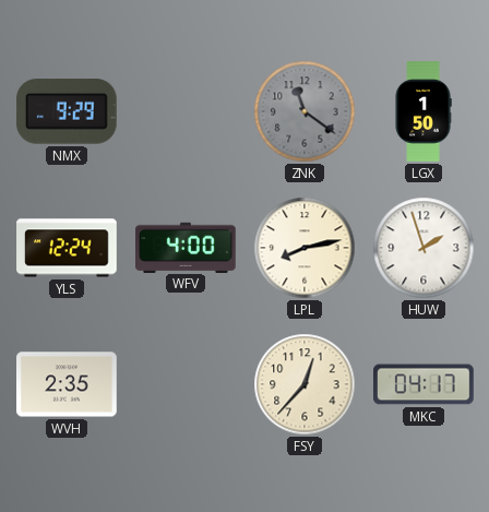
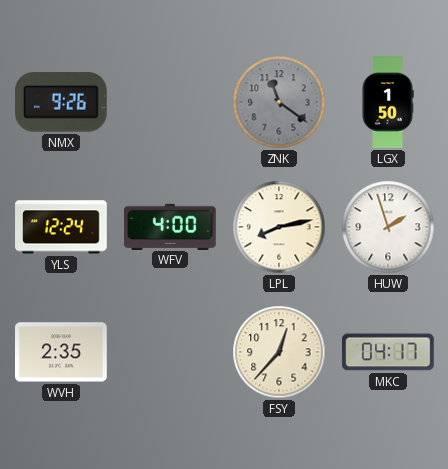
NMX: 9:29 -> 9:26 (61, 102)
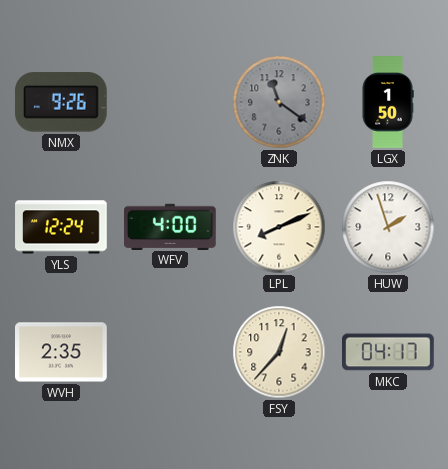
LPL: 8:13 -> 8:11 (279, 227)
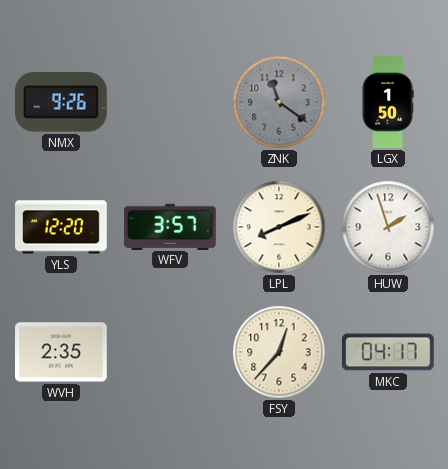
YLS: 12:24 -> 12:20 (61, 227)
WFV: 4:00 -> 3:57 (171, 226)
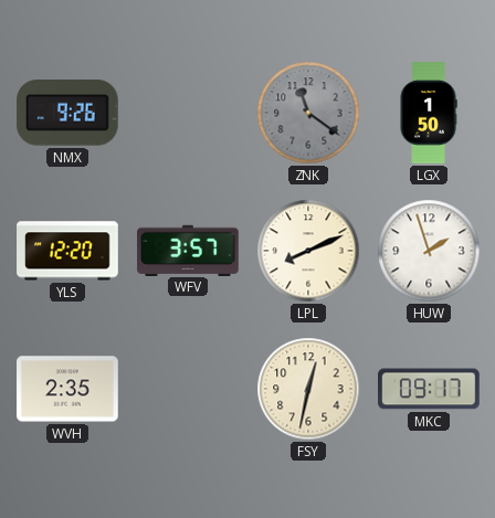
FSY: 12:37 -> 12:32 (308, 389)
MKC: 04:17 -> 09:17 (430, 389)
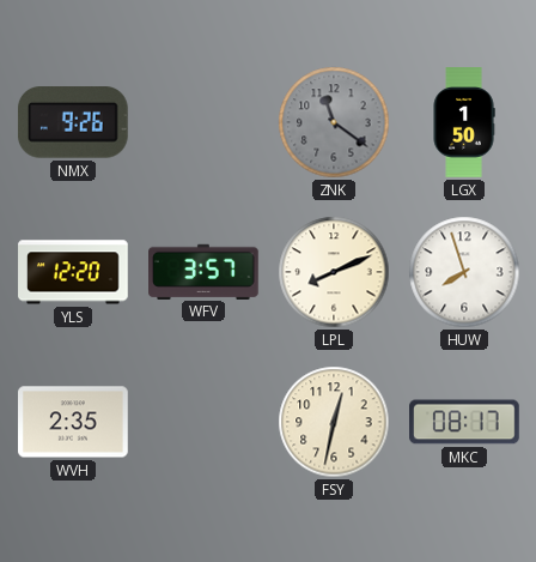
HUW: 1:57 -> 7:57 (464, 272)
MKC: 09:17 -> 08:17 (465, 422)
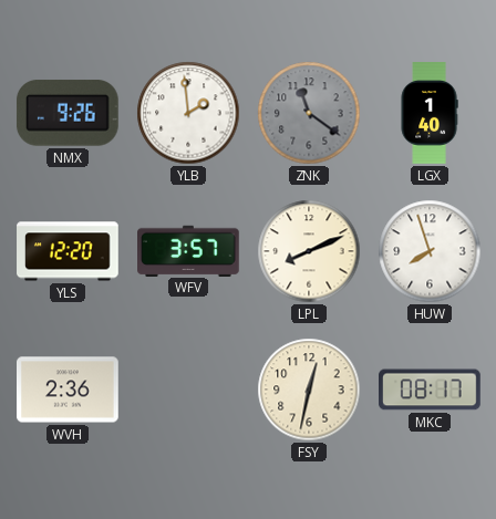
YLB: none -> 1:59 (188, 113)
LGX: 1:50 -> 1:40 (430, 113)
WVH: 2:35 -> 2:36 (68, 390)
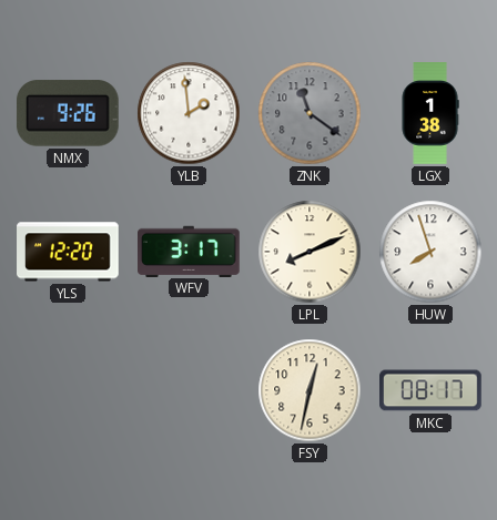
LGX: 1:40 -> 1:38 (430, 113)
WFV: 3:57 -> 3:17 (190, 251)
WVH: 2:36 -> none (68, 390)
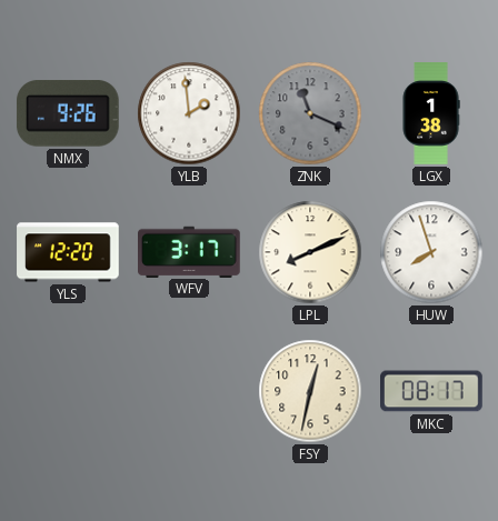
ZNK: 11:21 -> 11:19 (310, 113)
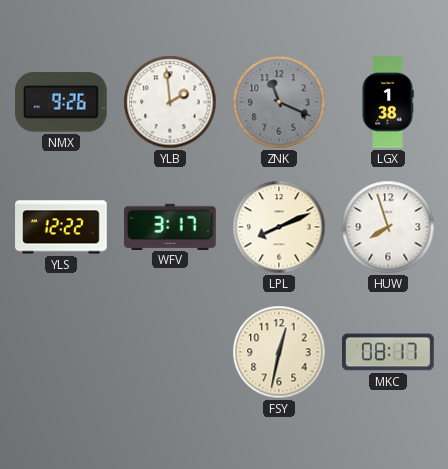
YLS: 12:20 -> 12:22 (61, 227)
